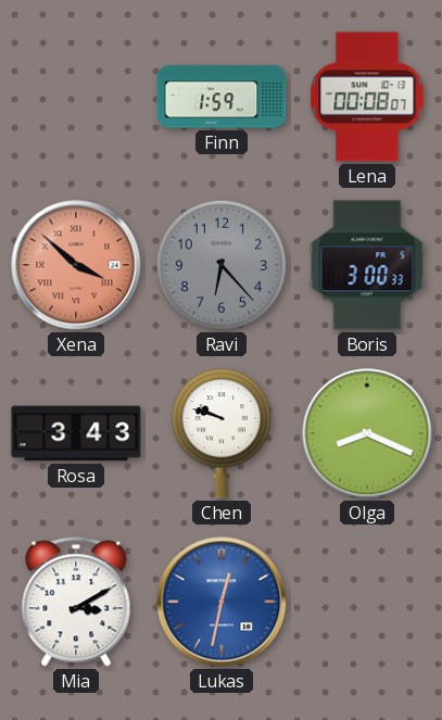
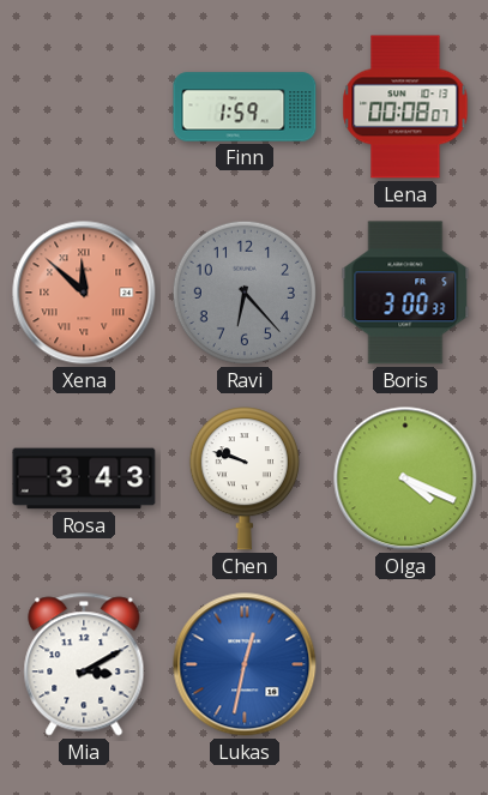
Xena: 3:52 -> 11:52 (84, 293)
Olga: 8:19 -> 4:19 (405, 478)
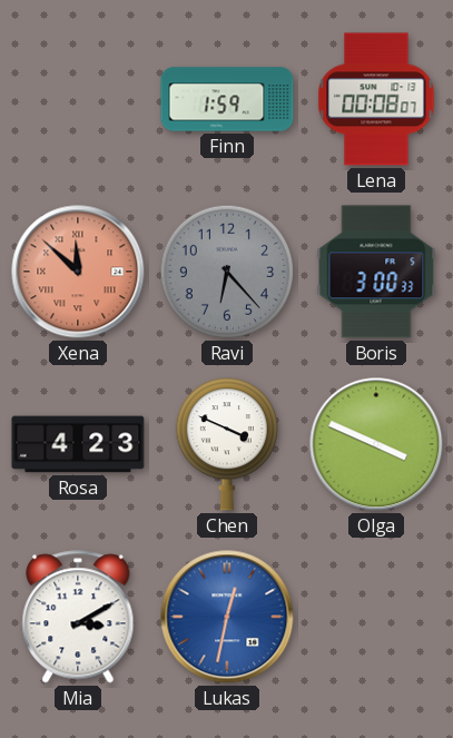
Rosa: 3:43 -> 4:23 (78, 444)
Chen: 9:48 -> 3:49 (227, 444)
Olga: 4:19 -> 3:49 (376, 444)
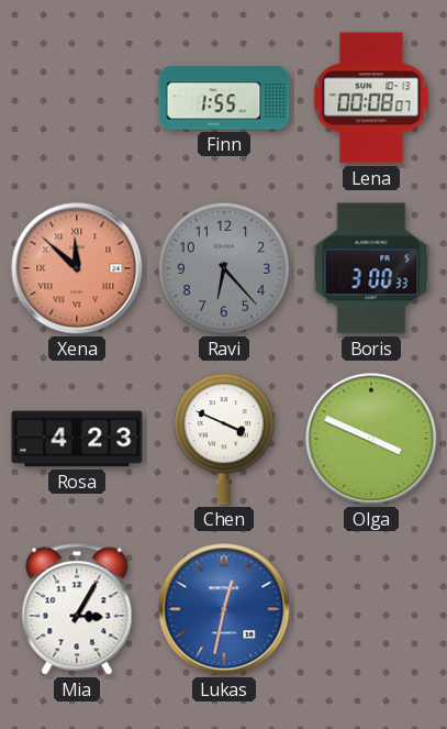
Finn: 1:59 -> 1:55 (224, 98)
Mia: 3:10 -> 3:05 (77, 609)
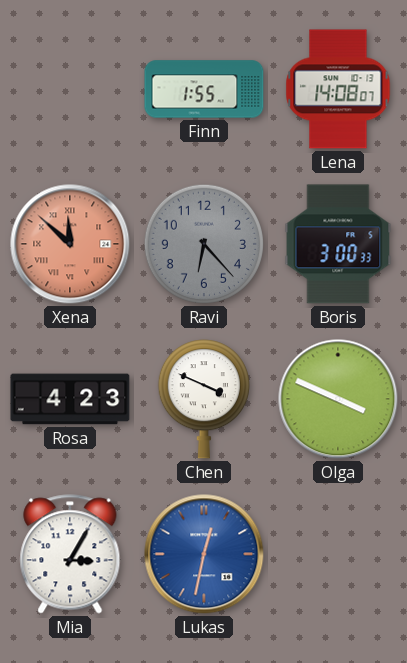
Lena: 00:08 -> 14:08 (338, 89)
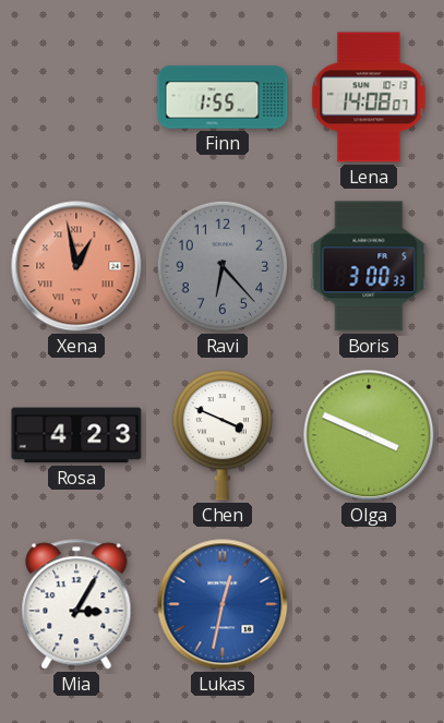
Xena: 11:52 -> 12:58 (76, 266)
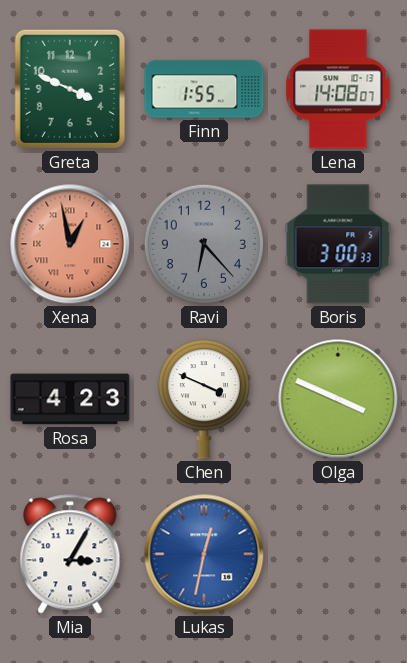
Greta: none -> 3:49 (70, 89)
